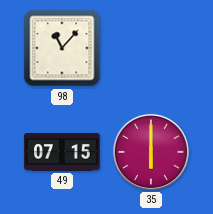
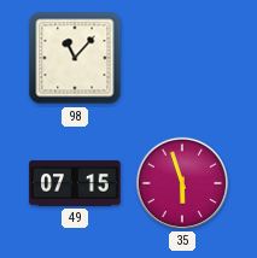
35: 6:00 -> 5:57 (182, 183)
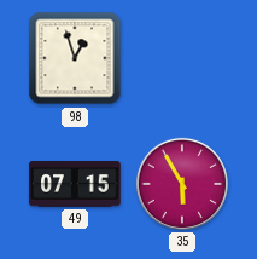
98: 11:07 -> 12:57 (75, 58)
35: 5:57 -> 5:55 (182, 184)
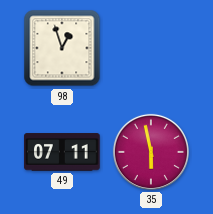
49: 07:15 -> 07:11 (62, 152)
35: 5:55 -> 5:58 (151, 152)
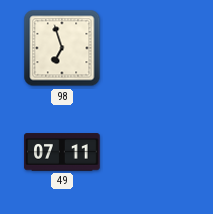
98: 12:57 -> 6:57 (62, 48)
35: 5:58 -> none (151, 152)
